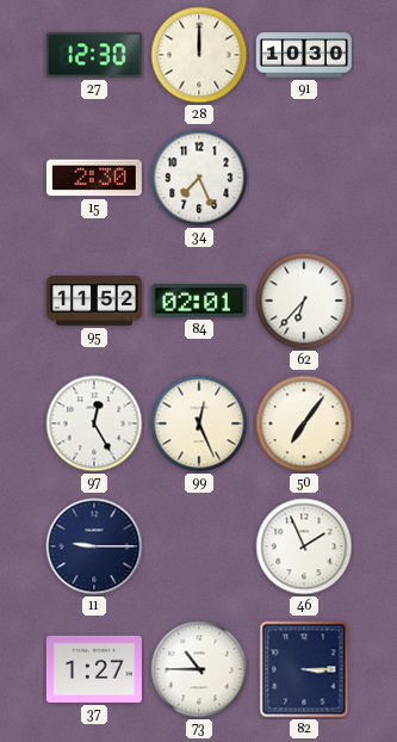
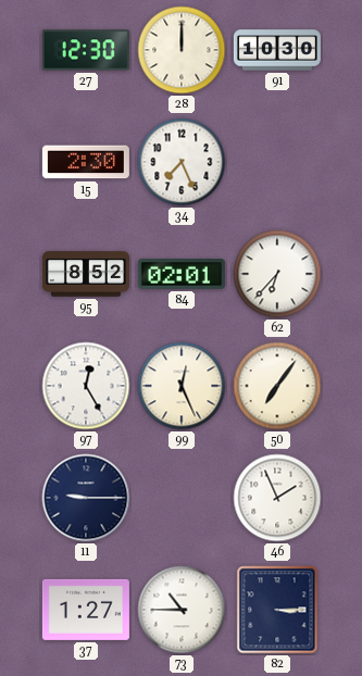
95: 11:52 -> 8:52 (86, 274)
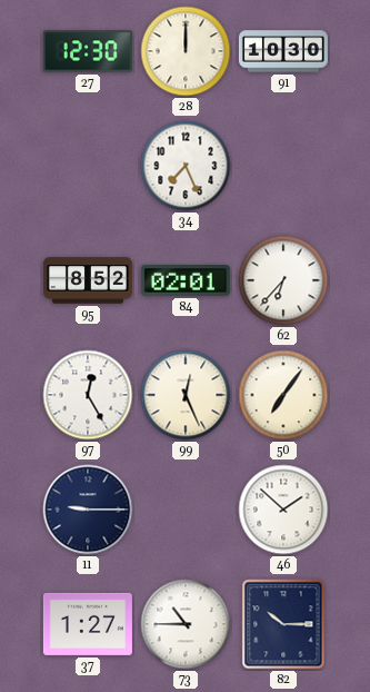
15: 2:30 -> none (86, 162)
46: 1:56 -> 1:52 (283, 510)
82: 3:15 -> 10:15 (283, 624)
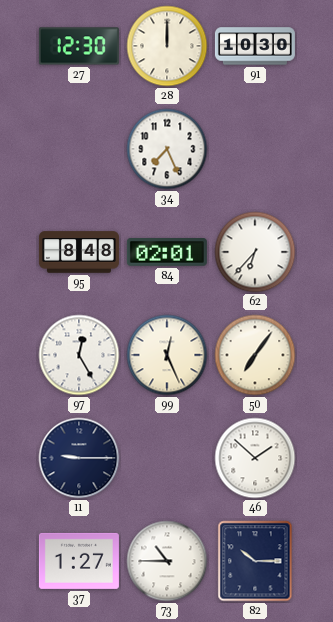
95: 8:52 -> 8:48 (79, 252)
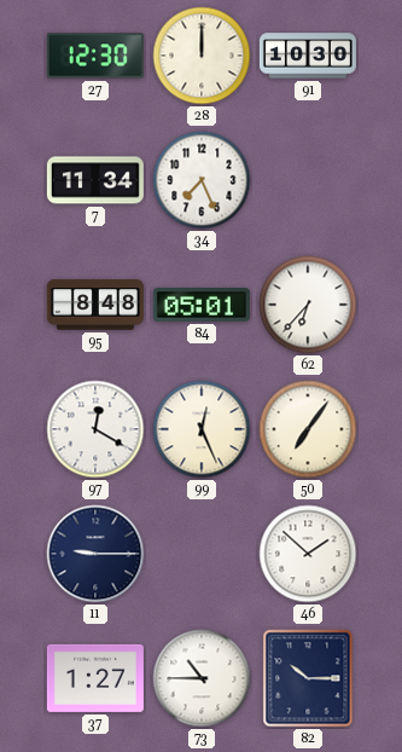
7: none -> 11:34 (95, 180)
84: 02:01 -> 05:01 (202, 306)
97: 12:25 -> 12:20 (95, 429)
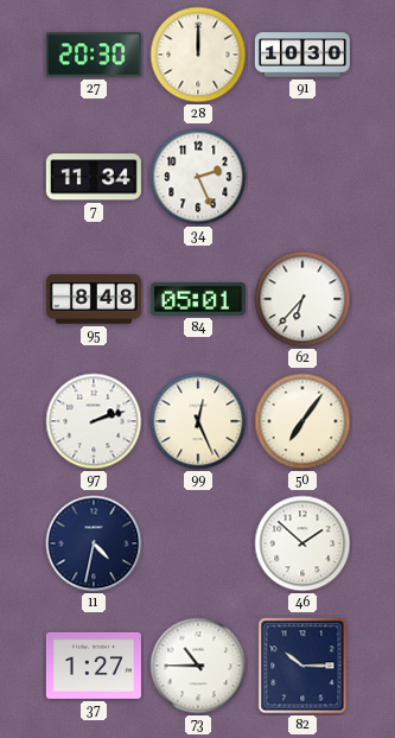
27: 12:30 -> 20:30 (94, 55)
34: 7:26 -> 2:26 (198, 177)
97: 12:20 -> 2:12 (94, 421)
11: 9:15 -> 4:32 (94, 543)
